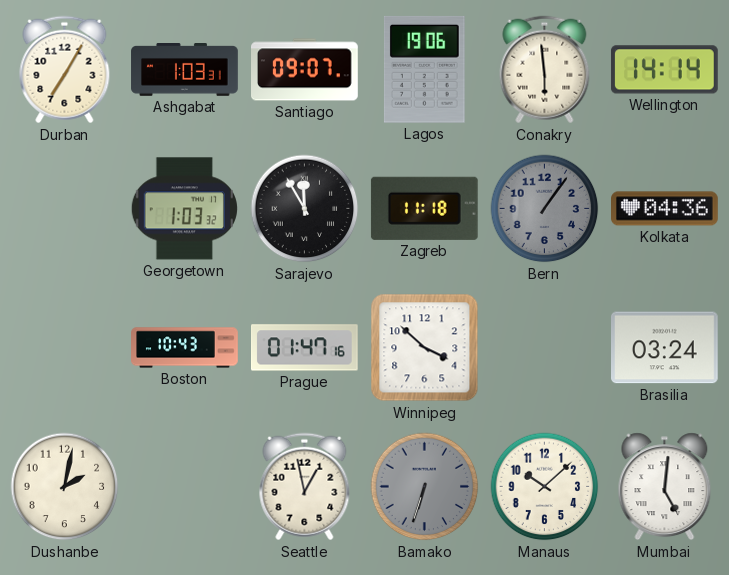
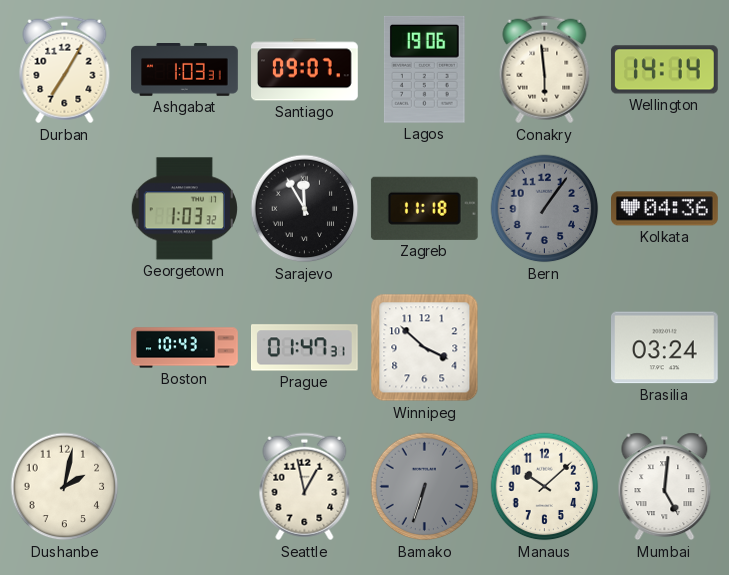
Prague: 01:47:16 -> 01:47:31 (305, 348)
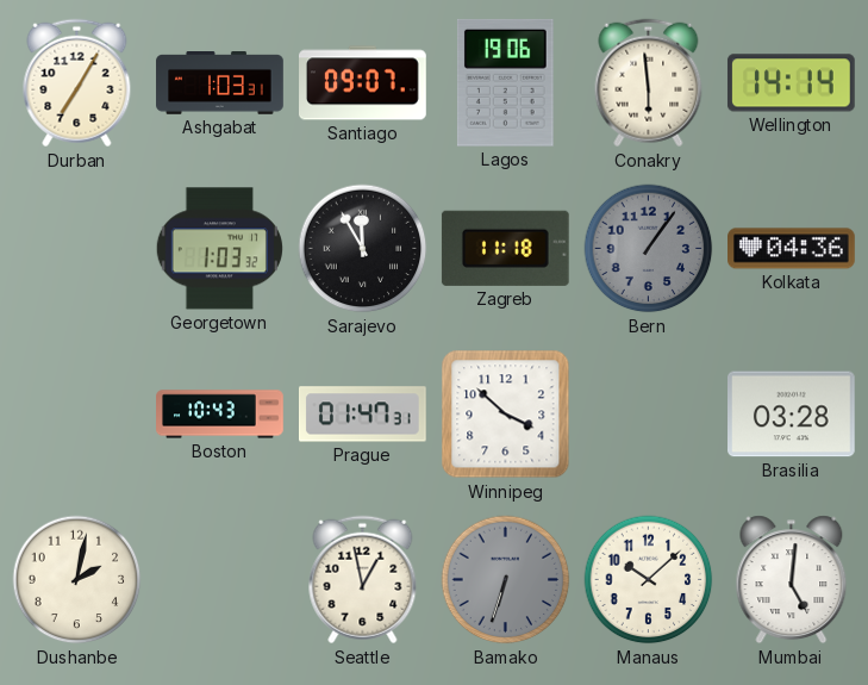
Brasilia: 03:24 -> 03:28 (792, 415)
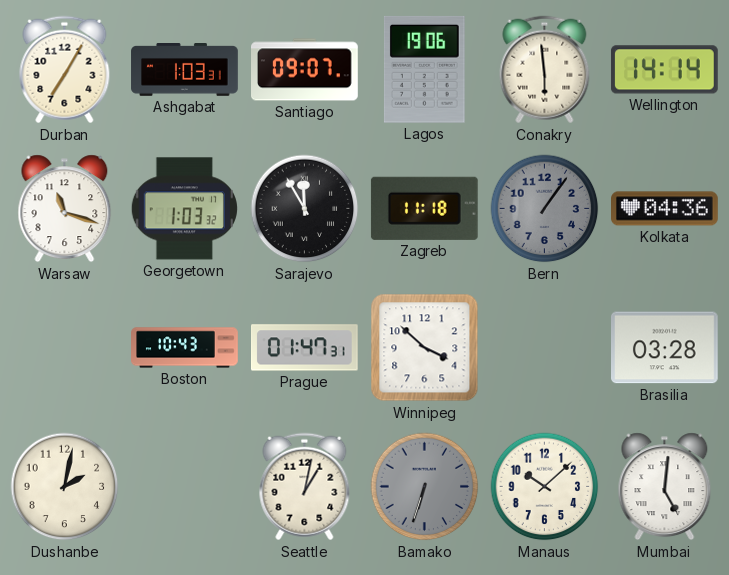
Warsaw: none -> 11:18 (65, 209)
Seattle: 12:58 -> 1:02 (305, 487)
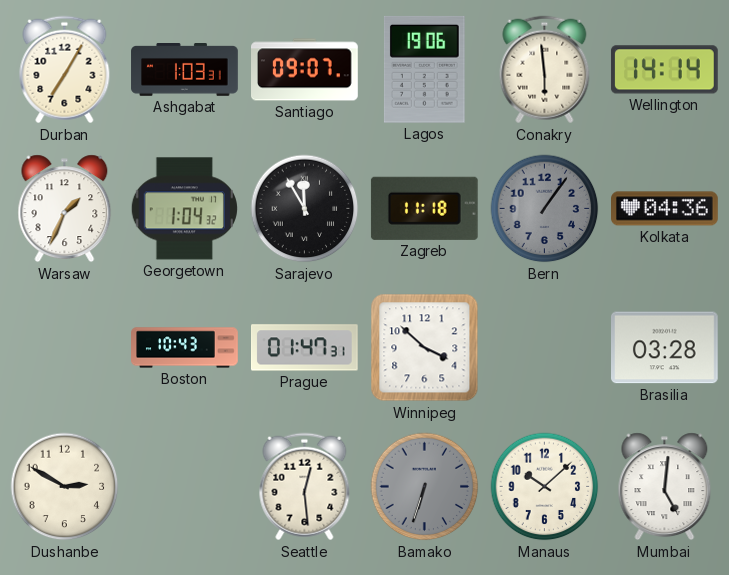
Warsaw: 11:18 -> 1:34 (65, 209)
Georgetown: 1:03 -> 1:04 (184, 209)
Dushanbe: 2:02 -> 2:50 (65, 487)
Seattle: 1:02 -> 12:29 (305, 487)
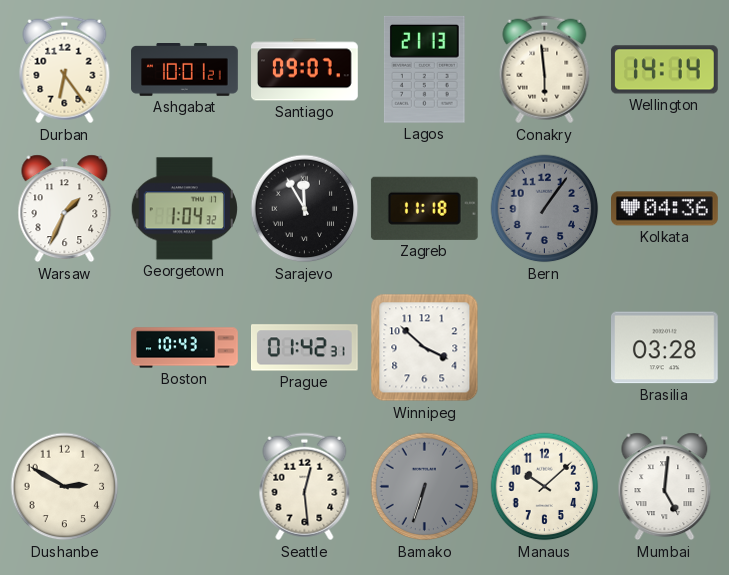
Durban: 7:05 -> 6:24 (65, 70)
Ashgabat: 1:03 -> 10:01 (185, 70)
Lagos: 19:06 -> 21:13 (424, 69)
Prague: 01:47 -> 01:42 (305, 348)
